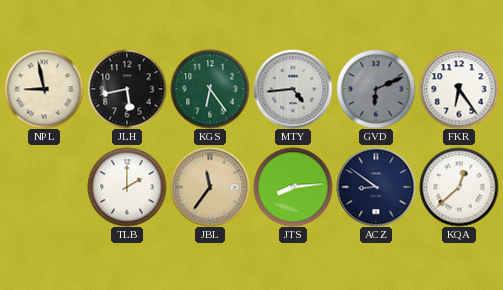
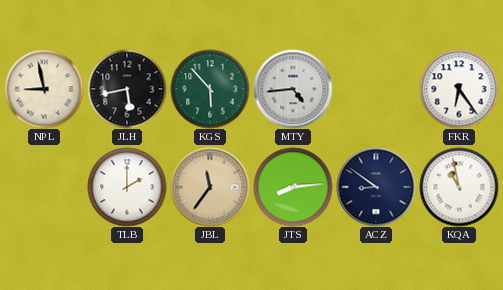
KGS: 6:24 -> 5:53 (210, 89)
GVD: 6:11 -> none (376, 89)
KQA: 12:38 -> 10:58 (459, 187)
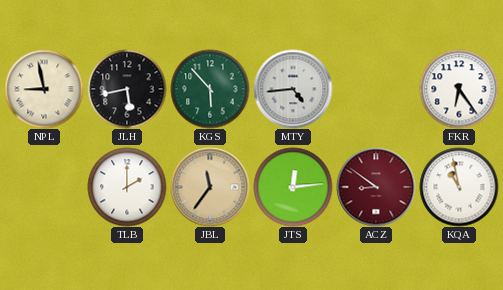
JTS: 8:14 -> 12:14 (293, 187)
ACZ dial: navy -> burgundy (376, 187)
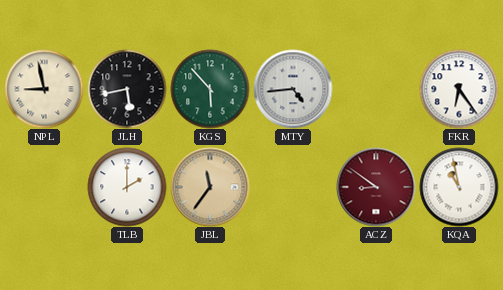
JTS: 12:14 -> none (293, 187)
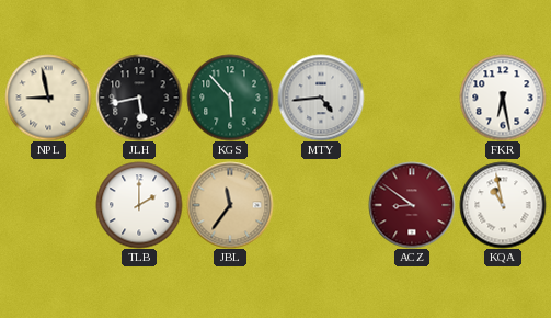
FKR: 6:24 -> 6:28 (503, 98)
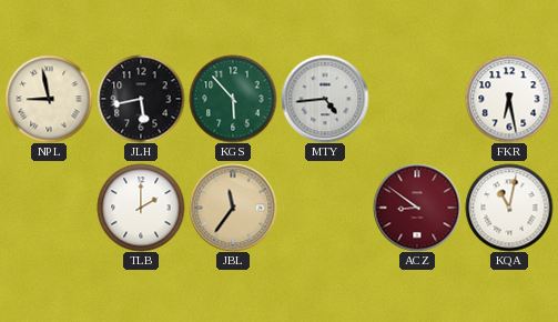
KQA: 10:58 -> 11:02 (509, 208)
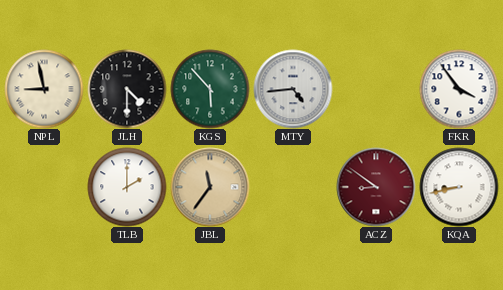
JLH: 5:43 -> 4:30 (127, 89)
FKR: 6:28 -> 3:54 (459, 89)
KQA: 11:02 -> 8:43 (459, 187)
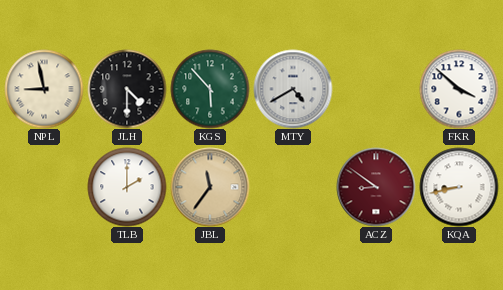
MTY: 4:44 -> 4:40 (293, 89)
FKR: 3:54 -> 3:52 (459, 89)
